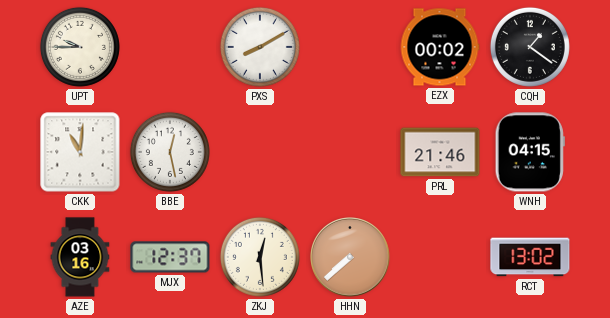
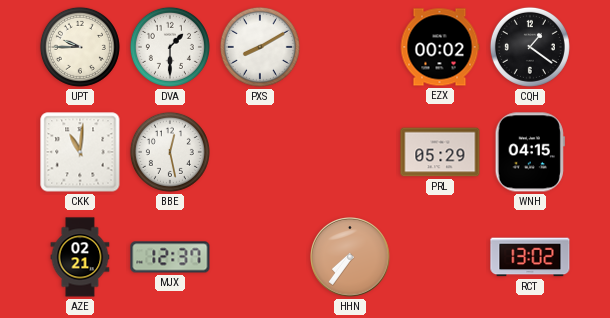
DVA: none -> 1:30 (170, 47)
PRL: 21:46 -> 05:29 (440, 152)
AZE: 03:16 -> 02:21 (80, 257)
ZKJ: 12:29 -> none (260, 257)
HHN: 7:38 -> 7:36 (350, 257)
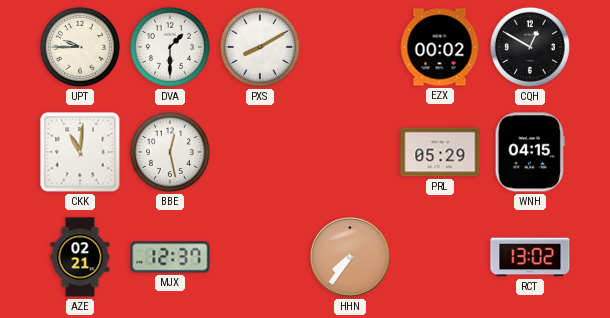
CQH: 1:21 -> 12:50 (530, 47)
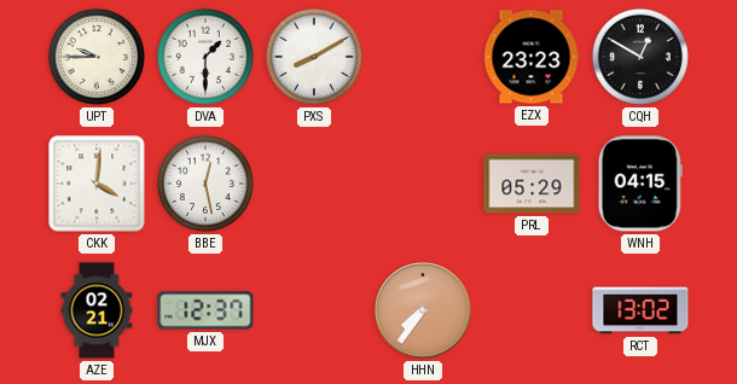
EZX: 00:02 -> 23:23 (532, 57)
CKK: 11:01 -> 4:01 (97, 184)
